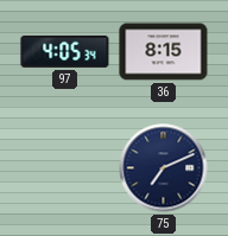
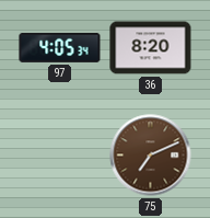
36: 8:15 -> 8:20 (151, 48)
75 dial: navy -> brown (151, 156)
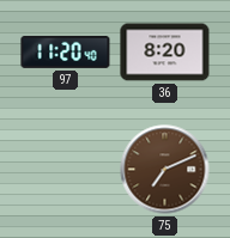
97: 4:05 -> 11:20 (66, 51)
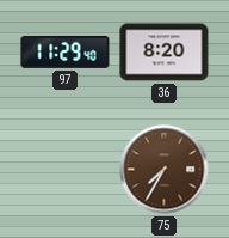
97: 11:20 -> 11:29 (66, 51)
75: 7:11 -> 7:35 (165, 170)
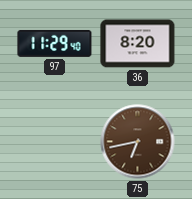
75: 7:35 -> 6:43 (138, 142)
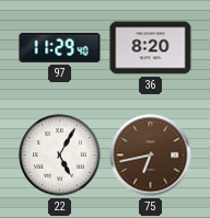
22: none -> 5:05 (60, 156)
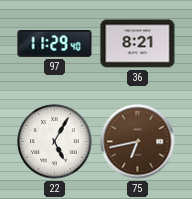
36: 8:20 -> 8:21 (138, 44)
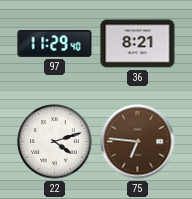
22: 5:05 -> 4:12 (55, 142)
75: 6:43 -> 6:46 (138, 142)
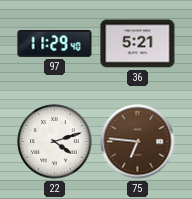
36: 8:21 -> 5:21 (138, 44)
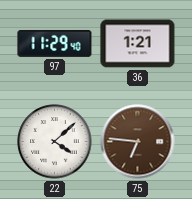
36: 5:21 -> 1:21 (138, 44)
22: 4:12 -> 4:08 (55, 142)
